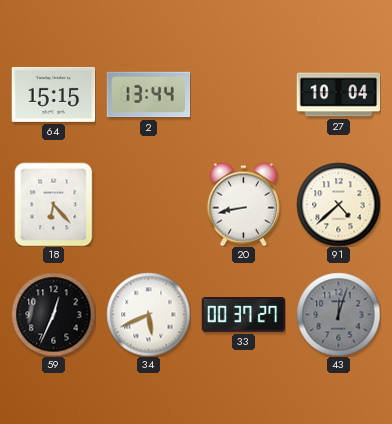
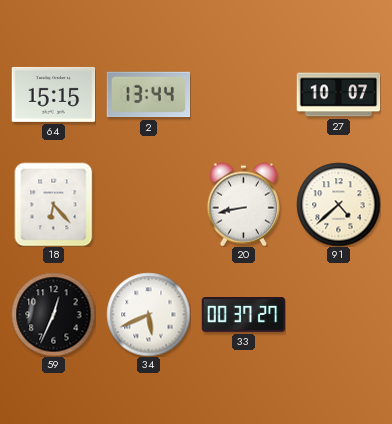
27: 10:04 -> 10:07 (338, 95)
43: 12:03 -> none (338, 314)
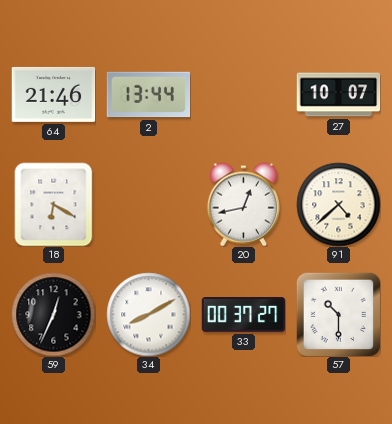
64: 15:15 -> 21:46 (53, 94)
18: 6:23 -> 6:20 (54, 204)
20: 8:43 -> 12:43 (243, 204)
34: 5:41 -> 8:10 (148, 314)
57: none -> 10:30 (338, 314)
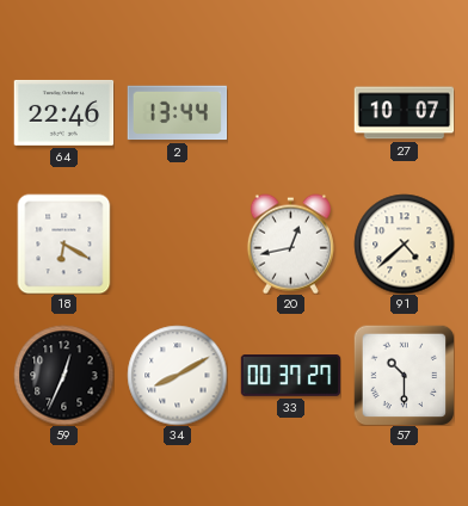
64: 21:46 -> 22:46 (63, 112)
